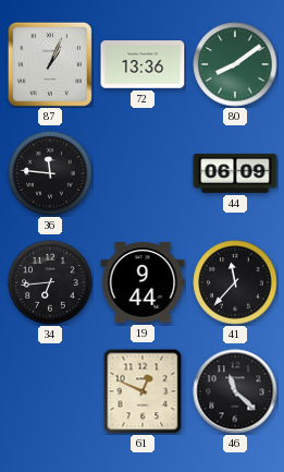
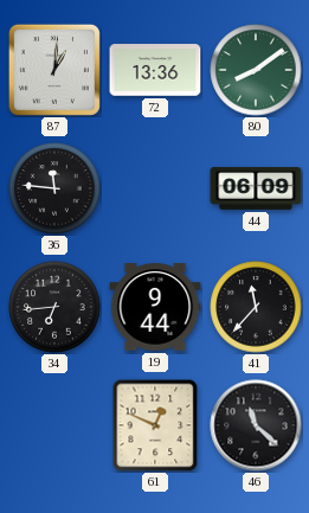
87: 1:04 -> 1:01 (54, 70)
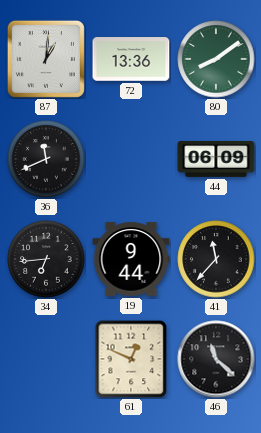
36: 11:46 -> 11:41 (46, 159)
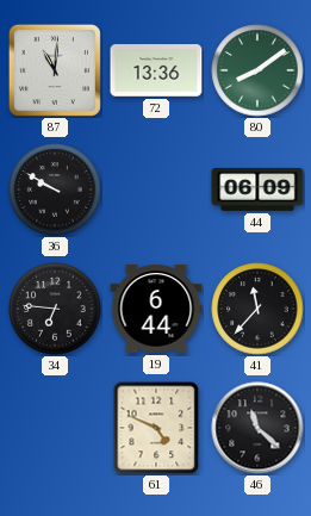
87: 1:01 -> 11:01 (55, 70)
36: 11:41 -> 9:50 (55, 189)
34: 6:44 -> 6:46 (55, 309)
19: 9:44 -> 6:44 (156, 309)
61: 12:49 -> 4:49 (156, 428)
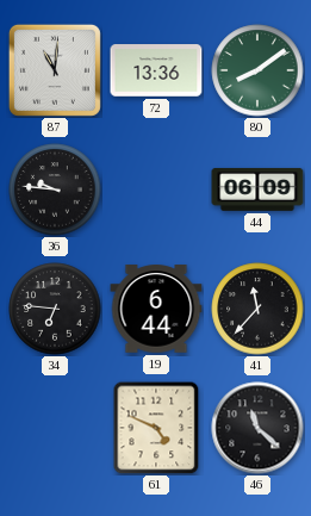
36: 9:50 -> 9:46 (55, 189)
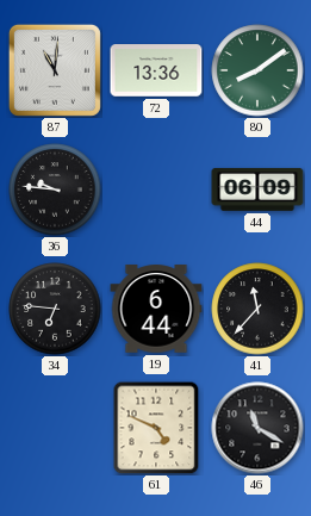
46: 11:22 -> 11:20 (257, 428)
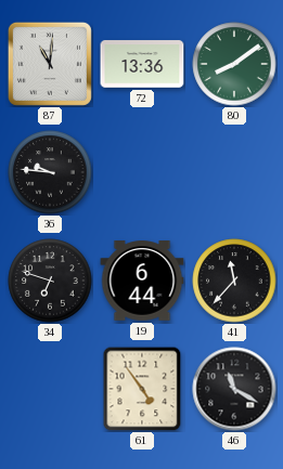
44: 06:09 -> none (257, 189)
34: 6:46 -> 6:48 (50, 281)
61: 4:49 -> 4:54 (142, 389)
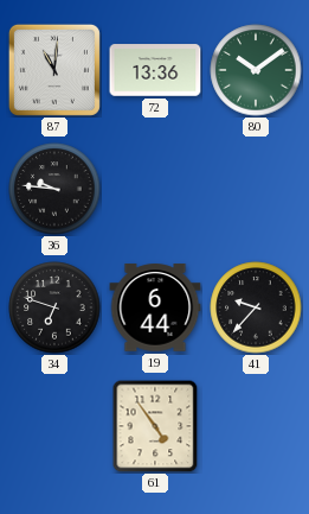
80: 8:09 -> 10:09 (256, 70)
41: 11:37 -> 9:37 (256, 307)
46: 11:20 -> none (234, 389)
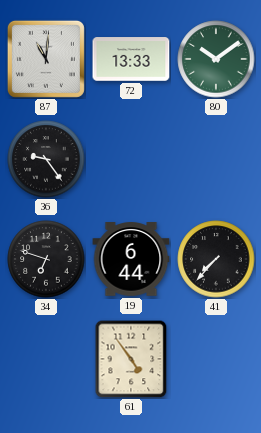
72: 13:36 -> 13:33 (131, 59)
36: 9:46 -> 9:24 (46, 159)
41: 9:37 -> 7:37 (216, 259)
